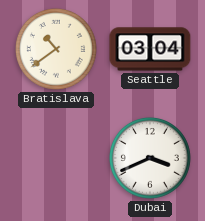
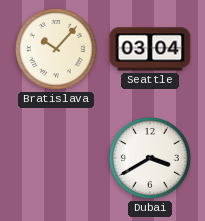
Bratislava: 10:39 -> 10:07 (56, 49)
Dubai: 3:41 -> 3:40 (150, 158)
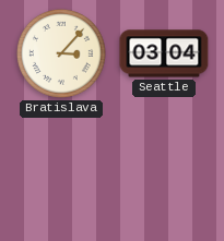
Bratislava: 10:07 -> 3:07 (61, 53)
Dubai: 3:40 -> none (150, 158)
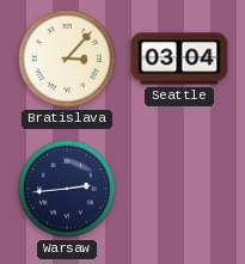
Warsaw: none -> 2:44 (67, 189)
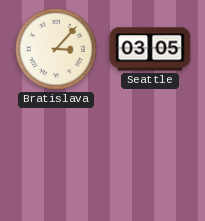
Seattle: 03:04 -> 03:05 (150, 49)
Warsaw: 2:44 -> none (67, 189)
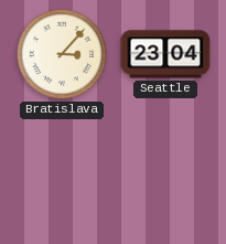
Seattle: 03:05 -> 23:04 (165, 54)
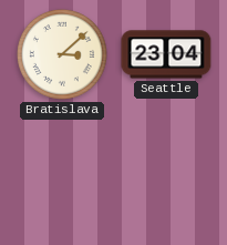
Bratislava: 3:07 -> 3:08 (62, 54)
